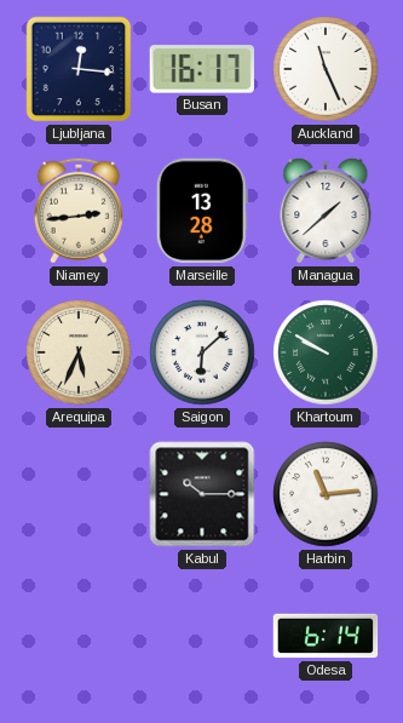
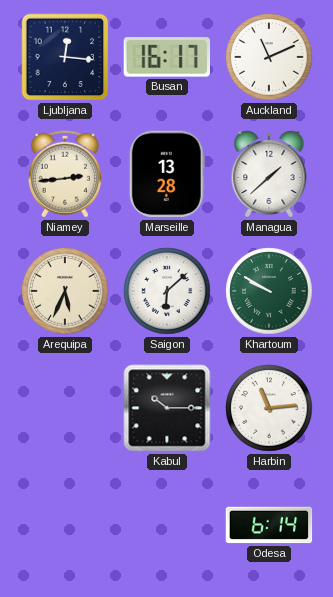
Auckland: 11:26 -> 11:11 (269, 57)
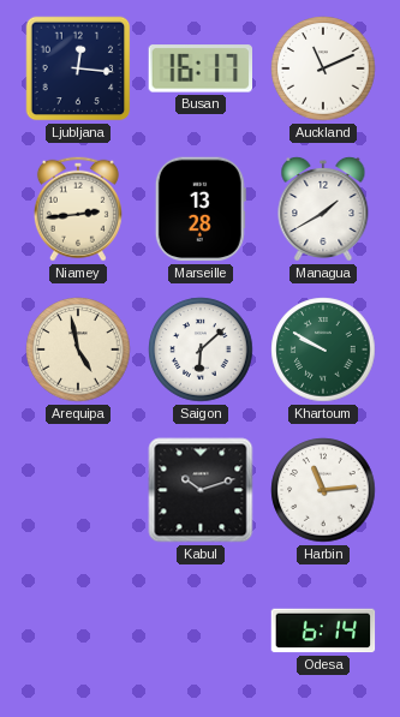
Managua: 1:38 -> 1:40 (323, 209)
Arequipa: 5:34 -> 4:58 (78, 349)
Kabul: 10:15 -> 10:12 (201, 490)
